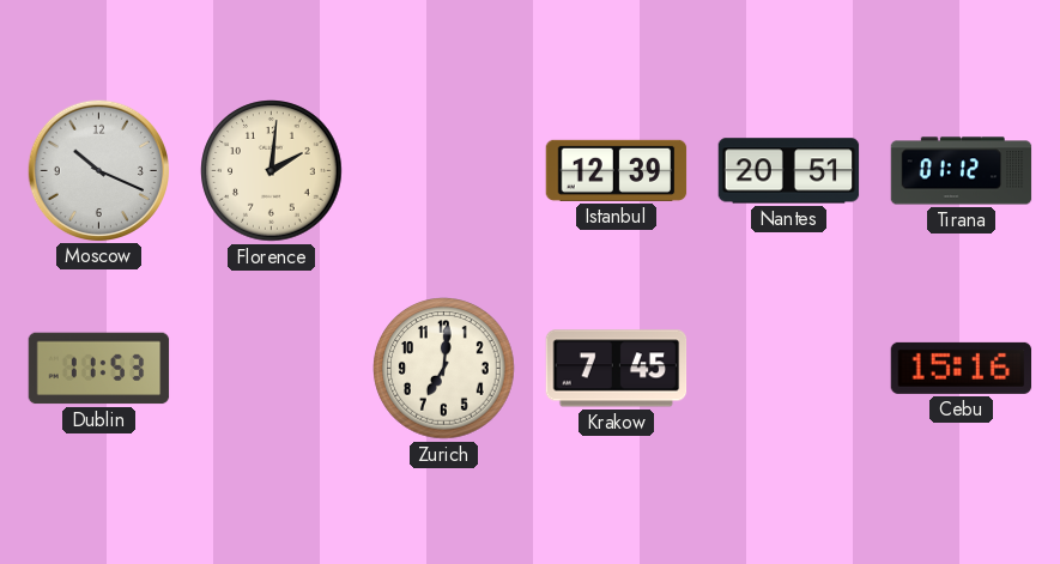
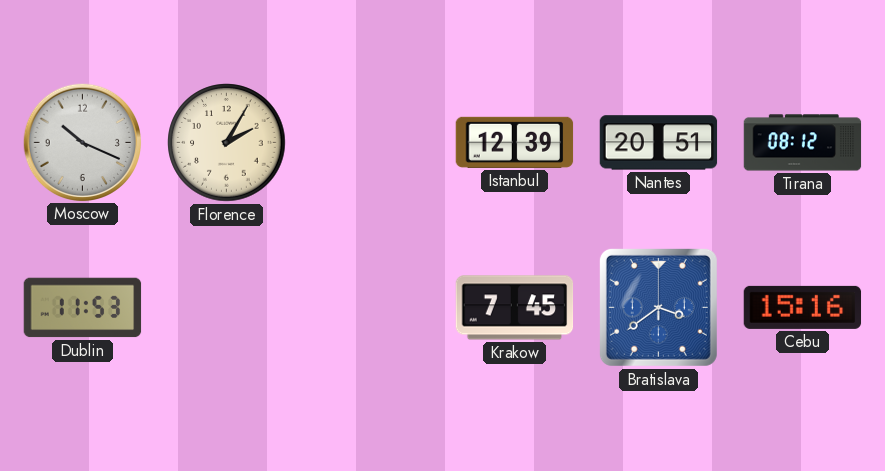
Florence: 2:01 -> 2:05 (227, 143)
Tirana: 01:12 -> 08:12 (803, 143)
Zurich: 7:01 -> none (444, 369)
Bratislava: none -> 3:39 (658, 307)
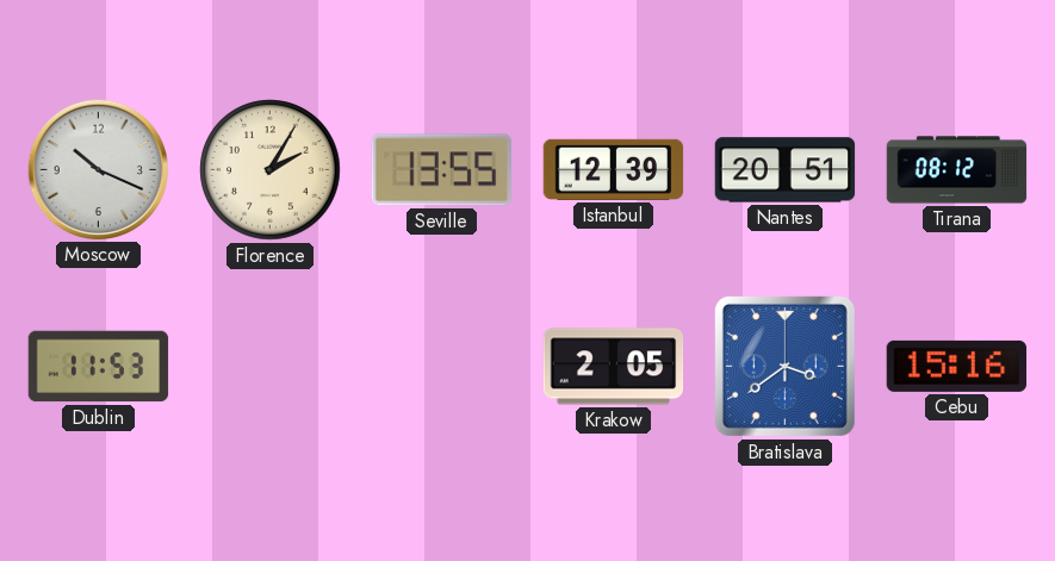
Seville: none -> 13:55 (441, 170)
Krakow: 7:45 -> 2:05 (614, 367)
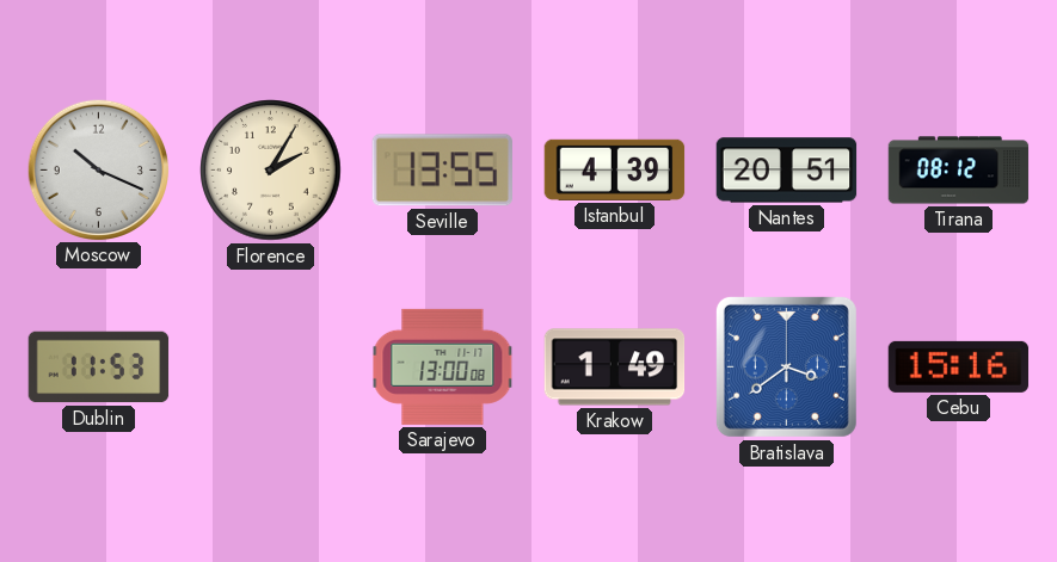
Istanbul: 12:39 -> 4:39 (615, 169)
Sarajevo: none -> 13:00 (443, 366)
Krakow: 2:05 -> 1:49 (615, 368)
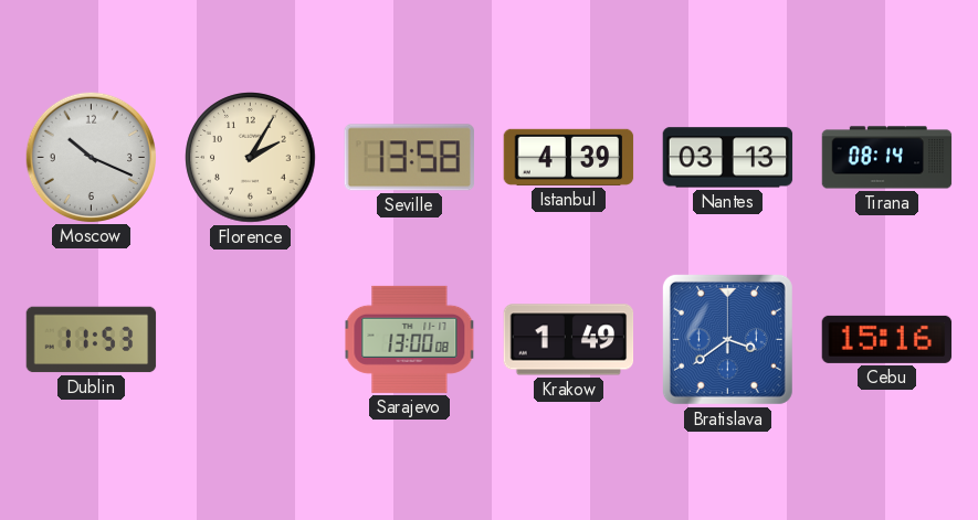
Seville: 13:55 -> 13:58 (409, 158)
Nantes: 20:51 -> 03:13 (728, 158)
Tirana: 08:12 -> 08:14 (887, 158)
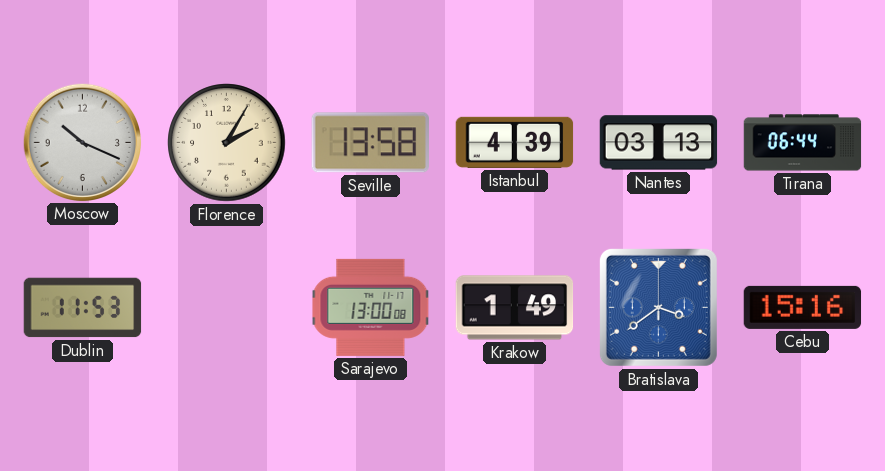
Tirana: 08:14 -> 06:44 (803, 143)
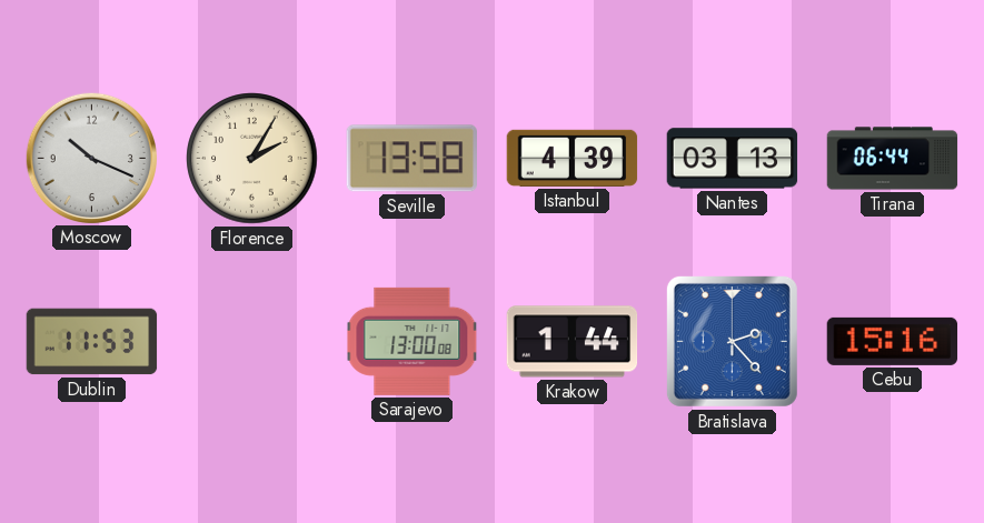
Krakow: 1:49 -> 1:44 (573, 342)
Bratislava: 3:39 -> 2:23 (732, 341)
